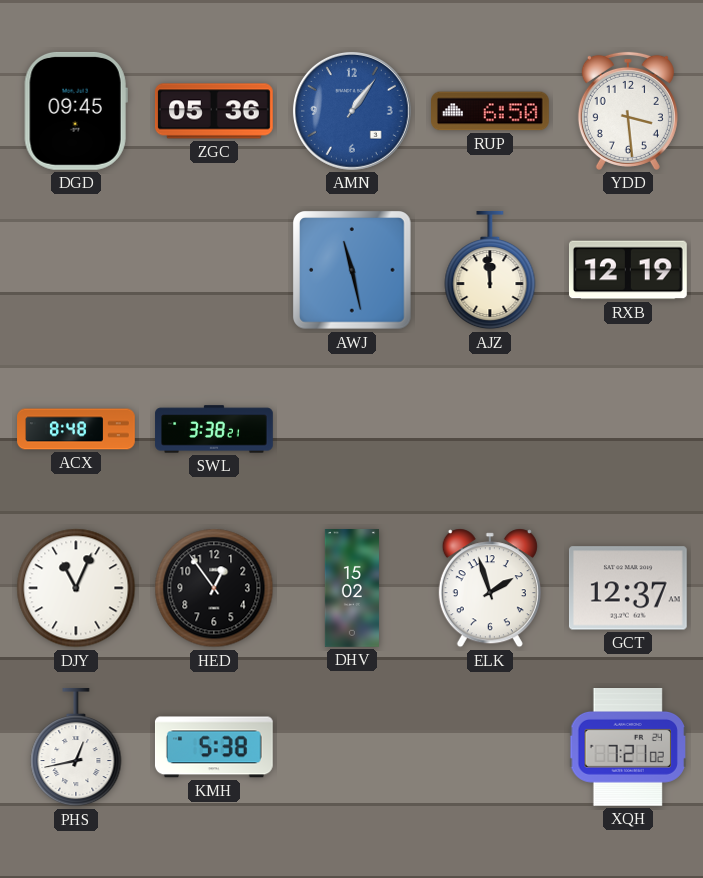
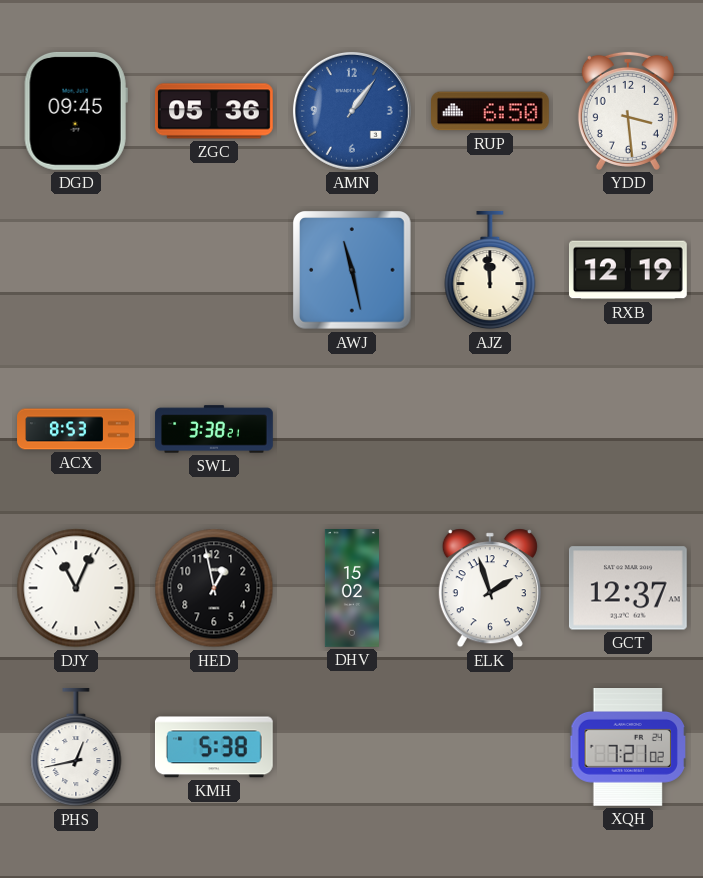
ACX: 8:48 -> 8:53 (76, 429)
HED: 12:54 -> 12:58 (214, 588)
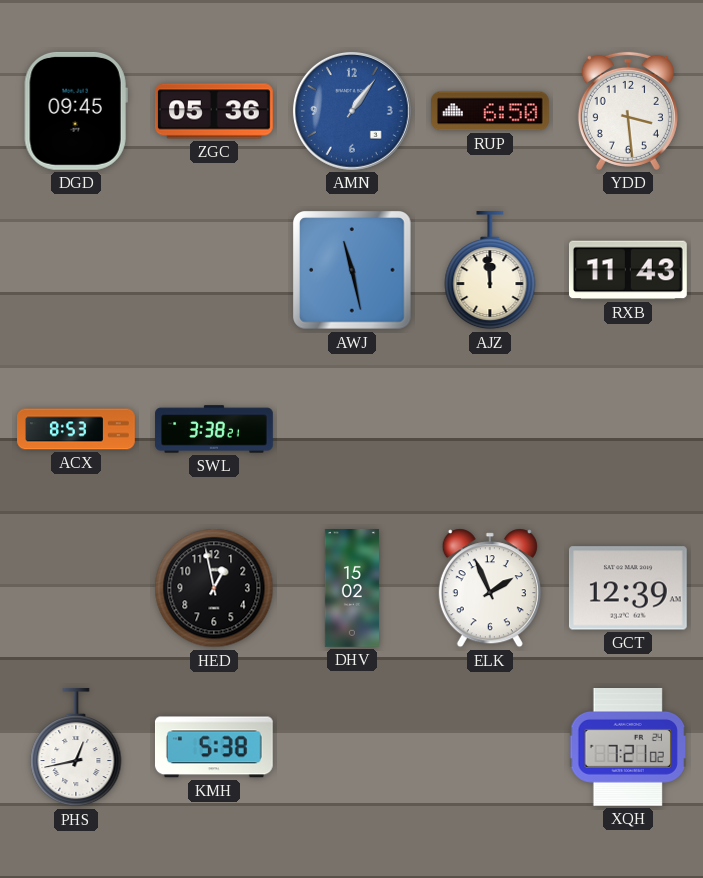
RXB: 12:19 -> 11:43 (628, 270)
DJY: 11:04 -> none (76, 588)
ELK: 1:57 -> 1:56 (490, 588)
GCT: 12:37 -> 12:39 (628, 588)
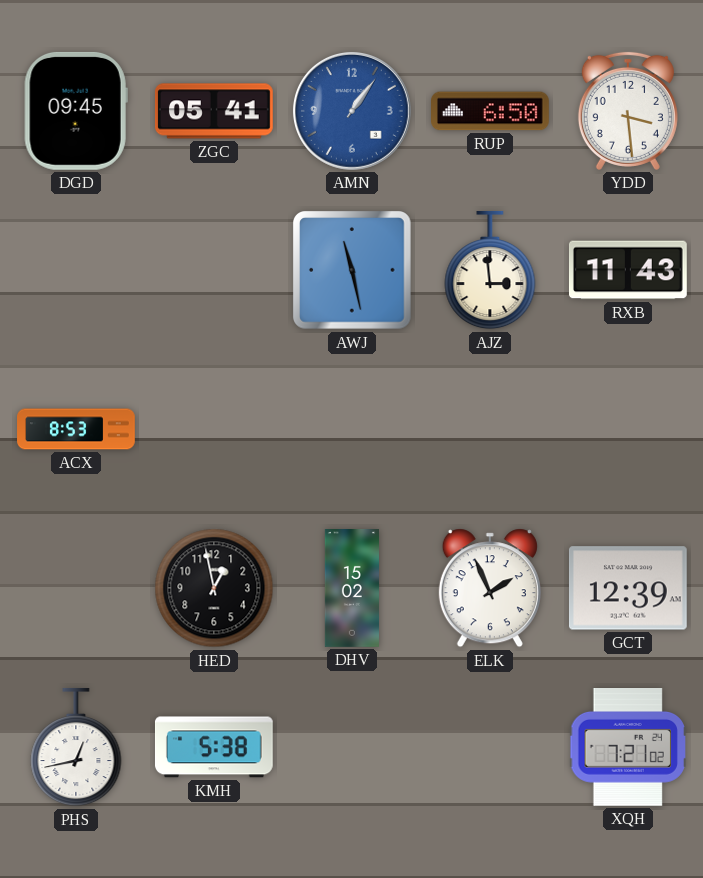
ZGC: 05:36 -> 05:41 (214, 111)
AJZ: 11:59 -> 2:59 (490, 270)
SWL: 3:38 -> none (214, 429)
